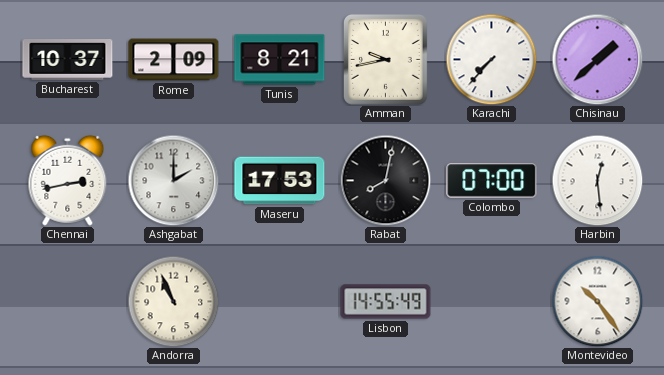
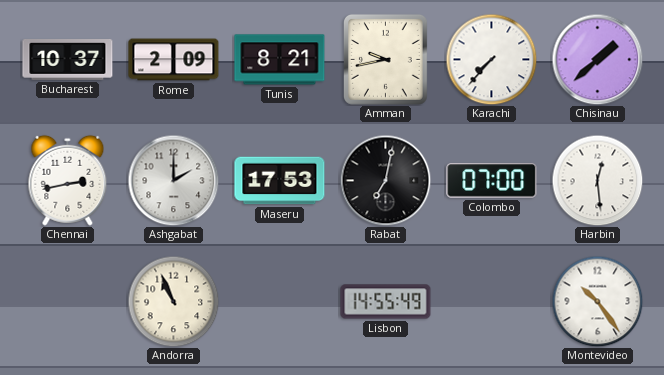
Rabat: 8:02 -> 7:02 (385, 180)
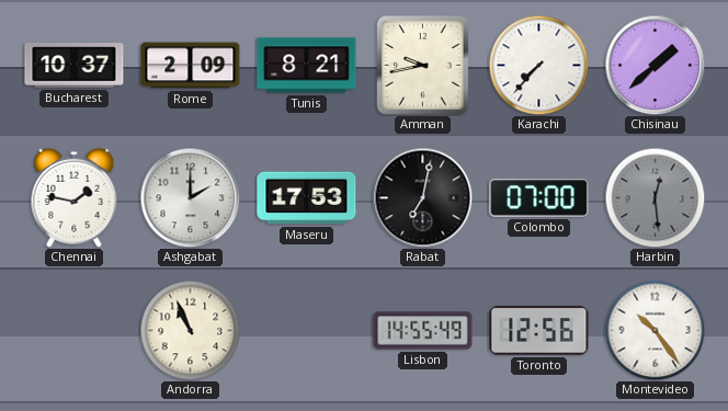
Chennai: 2:43 -> 1:47 (75, 197)
Harbin dial: white -> grey (655, 197)
Toronto: none -> 12:56 (539, 331)
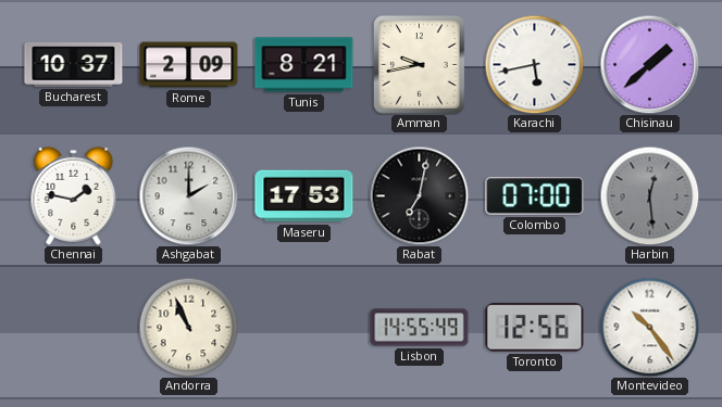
Karachi: 7:37 -> 5:43 (534, 64)
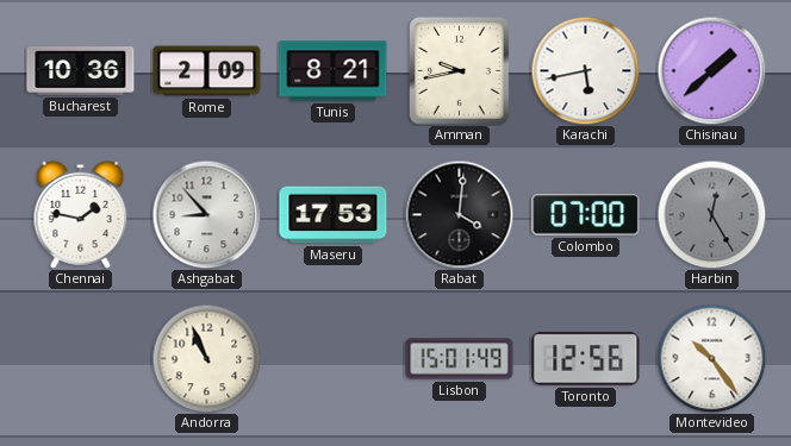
Bucharest: 10:37 -> 10:36 (81, 71)
Ashgabat: 2:00 -> 8:53 (206, 214)
Rabat: 7:02 -> 4:01 (459, 214)
Harbin: 12:29 -> 12:25 (711, 214)
Lisbon: 14:55 -> 15:01 (460, 359)
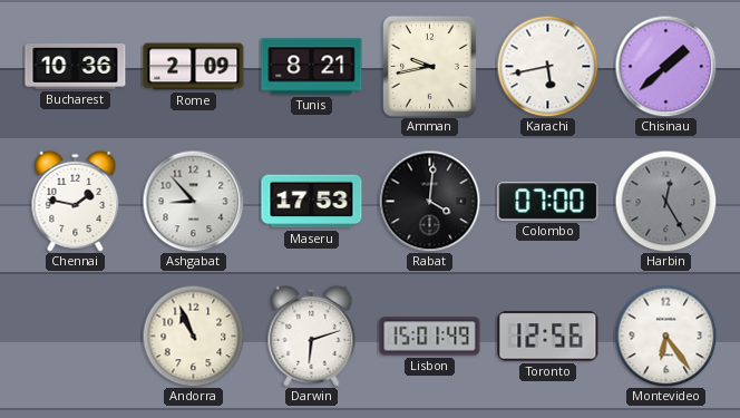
Darwin: none -> 6:12 (312, 336)
Montevideo: 10:24 -> 6:24 (665, 336)
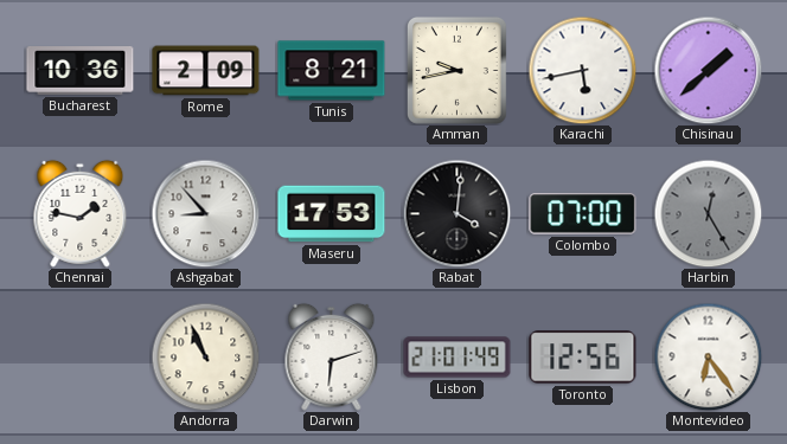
Lisbon: 15:01 -> 21:01 (458, 358)
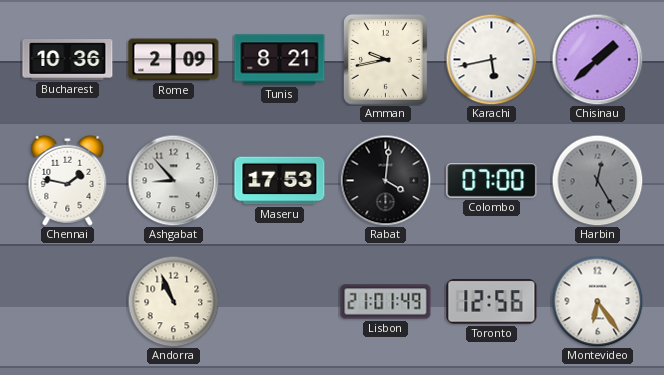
Darwin: 6:12 -> none (332, 356)
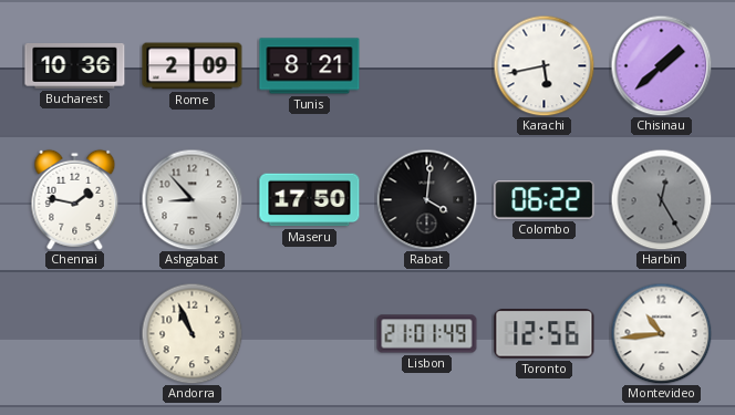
Amman: 9:43 -> none (385, 59)
Maseru: 17:53 -> 17:50 (310, 200)
Colombo: 07:00 -> 06:22 (545, 200)
Montevideo: 6:24 -> 10:44 (661, 333)
